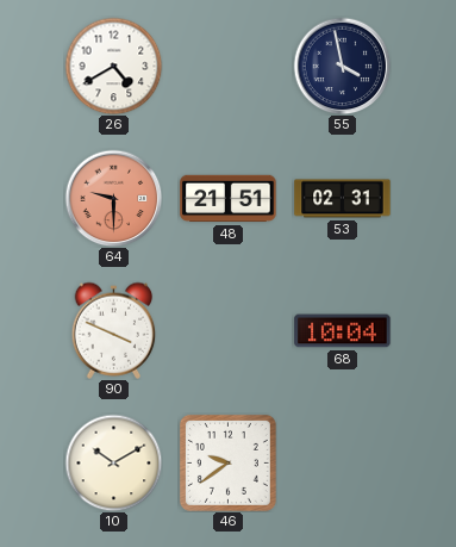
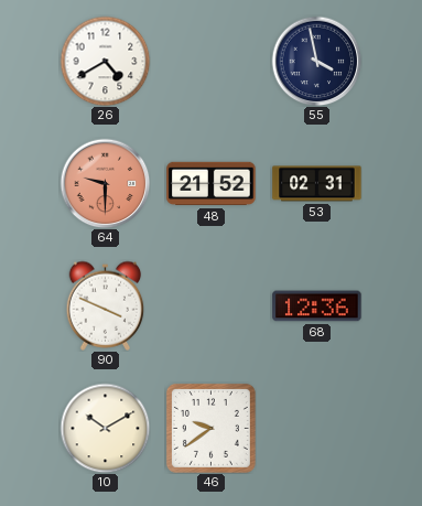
48: 21:51 -> 21:52 (212, 184)
68: 10:04 -> 12:36 (317, 306)
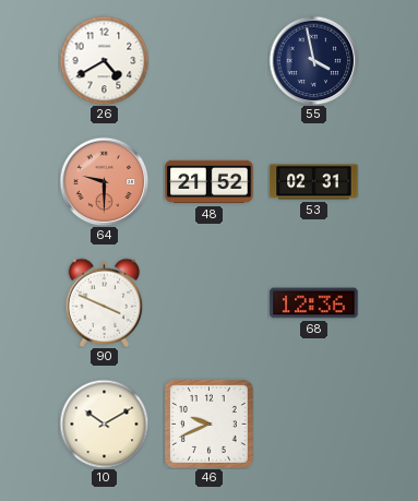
46: 9:39 -> 9:41 (208, 424)
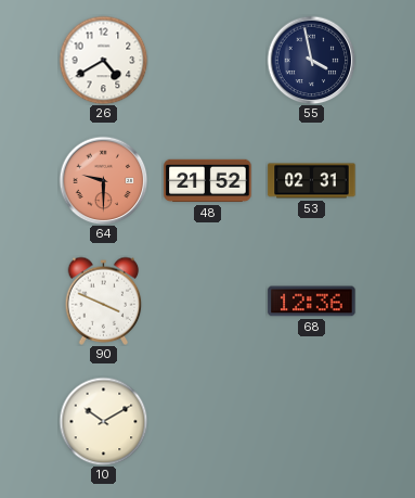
46: 9:41 -> none (208, 424)
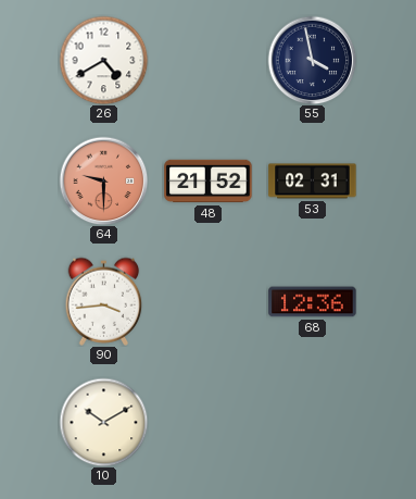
90: 3:49 -> 3:44 (104, 301)
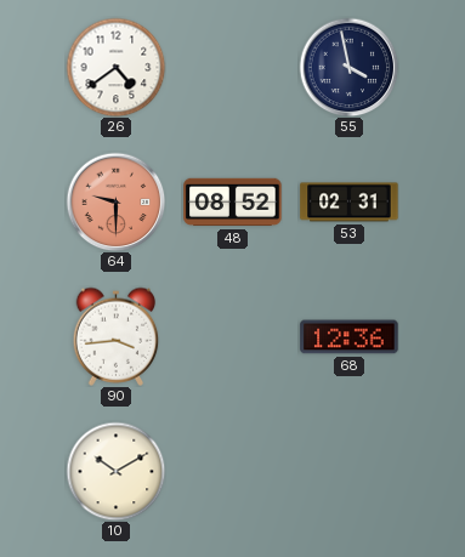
26: 4:40 -> 4:39 (115, 67)
48: 21:52 -> 08:52 (233, 203)
